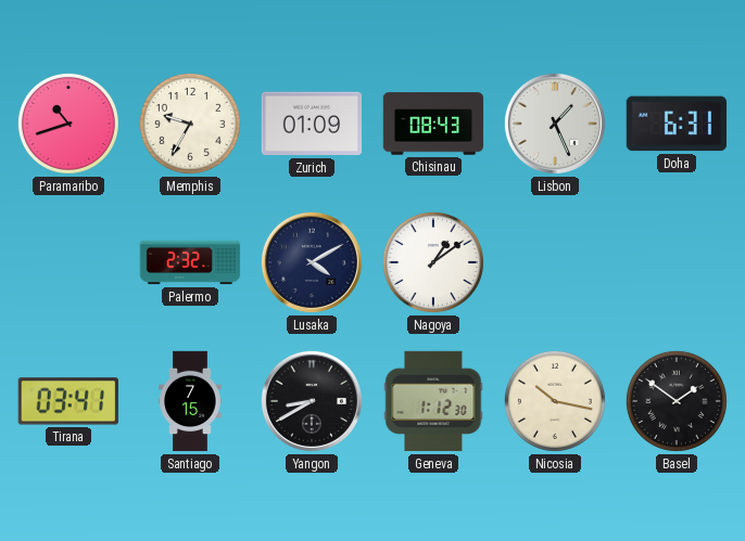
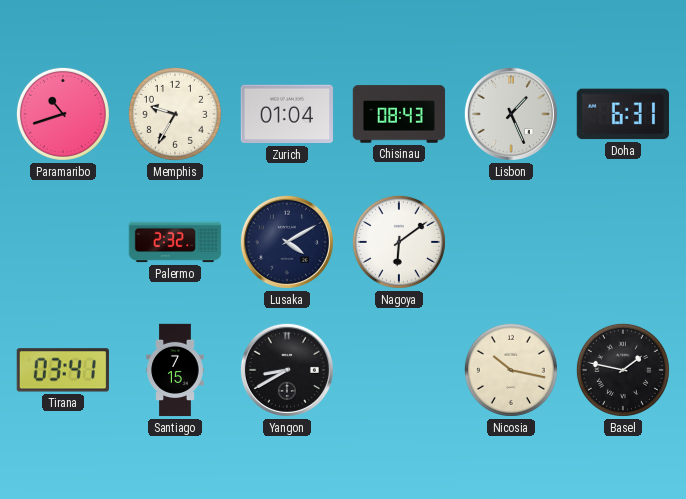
Zurich: 01:09 -> 01:04 (287, 114)
Nagoya: 1:09 -> 6:09 (399, 242)
Geneva: 1:12 -> none (433, 401)
Basel: 1:51 -> 1:47 (623, 370)
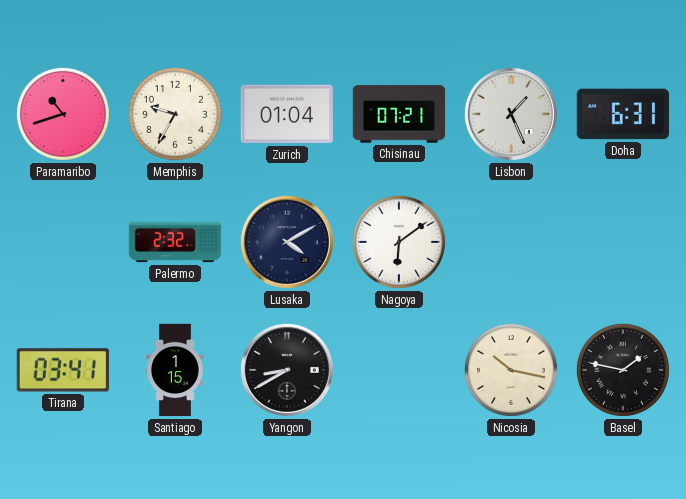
Chisinau: 08:43 -> 07:21 (399, 114)
Santiago: 7:15 -> 1:15 (175, 370)
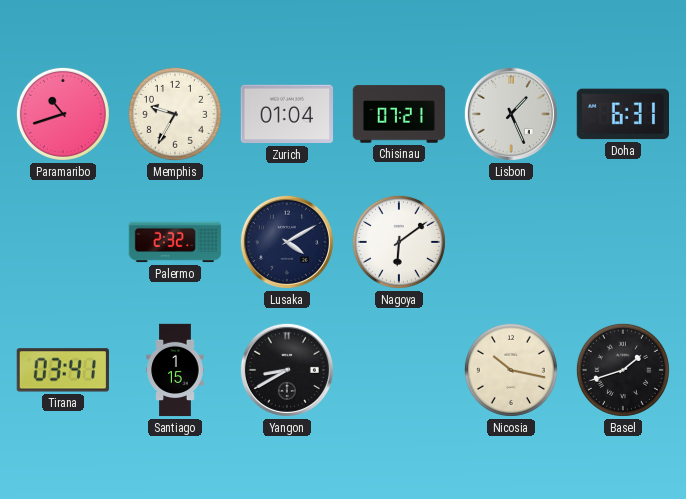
Basel: 1:47 -> 1:42 (623, 370)
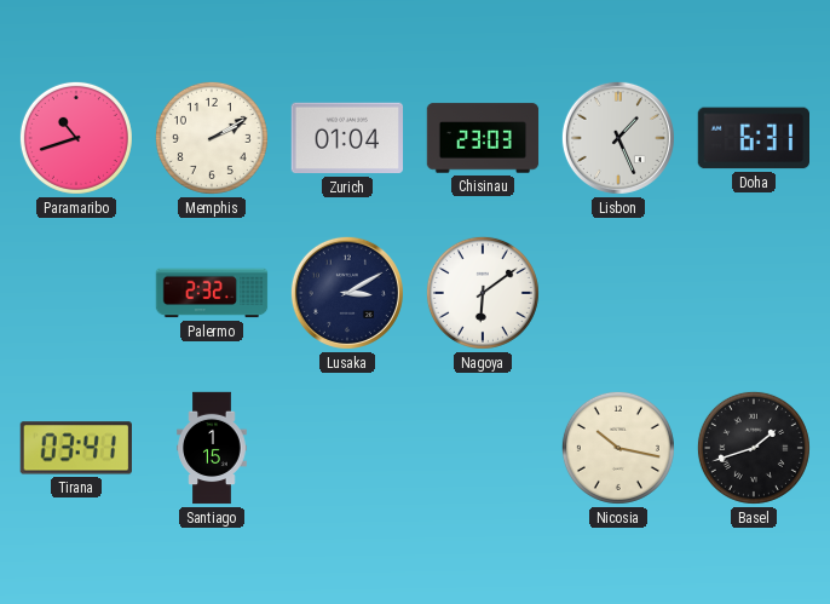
Memphis: 9:35 -> 2:10 (212, 138)
Chisinau: 07:21 -> 23:03 (483, 138)
Lusaka: 4:10 -> 3:10 (347, 293)
Yangon: 8:40 -> none (287, 370)
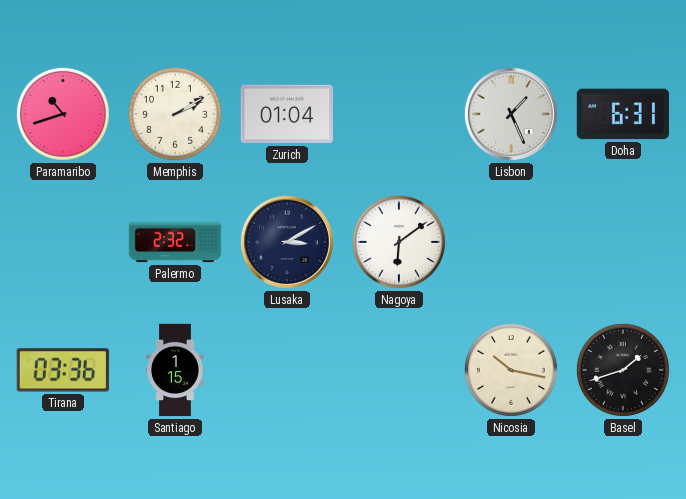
Chisinau: 23:03 -> none (483, 138)
Tirana: 03:41 -> 03:36 (63, 370)
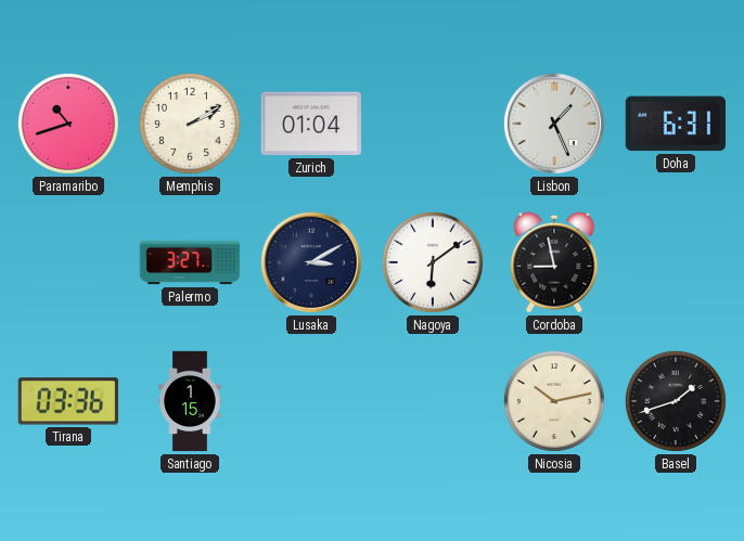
Palermo: 2:32 -> 3:27 (190, 262)
Cordoba: none -> 8:58 (554, 262)
Nicosia: 10:17 -> 10:13 (554, 401)
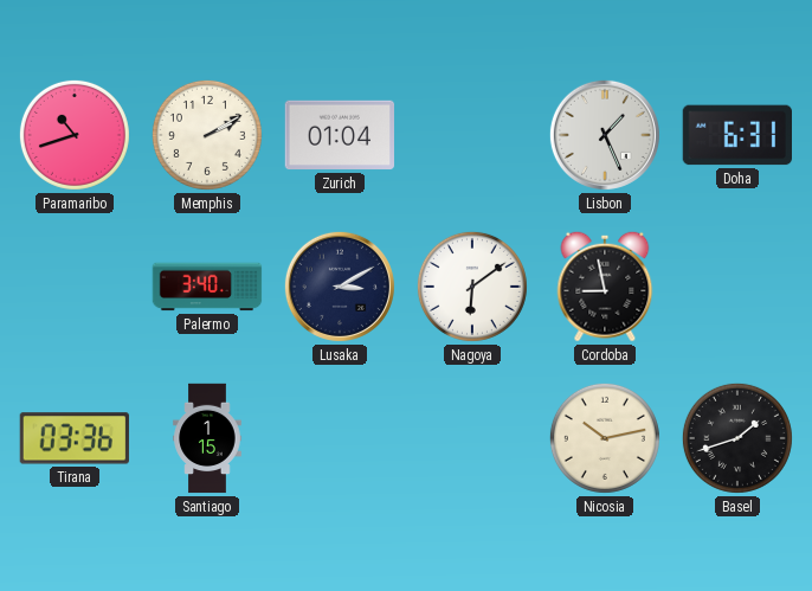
Palermo: 3:27 -> 3:40 (207, 287)
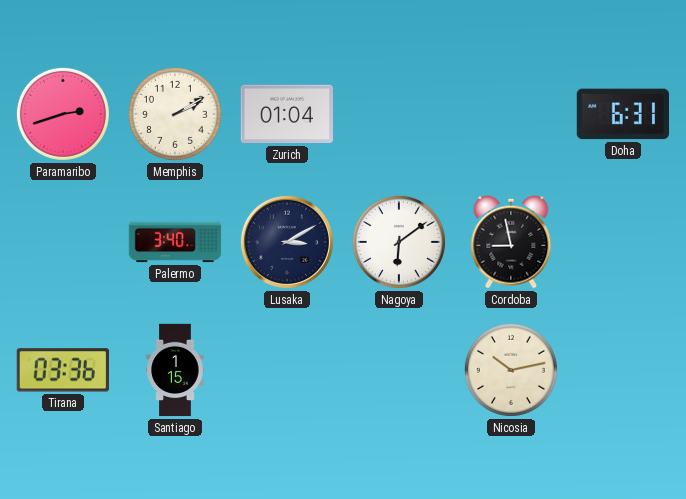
Paramaribo: 10:42 -> 2:42 (63, 114)
Lisbon: 1:26 -> none (605, 135)
Basel: 1:42 -> none (737, 438)
